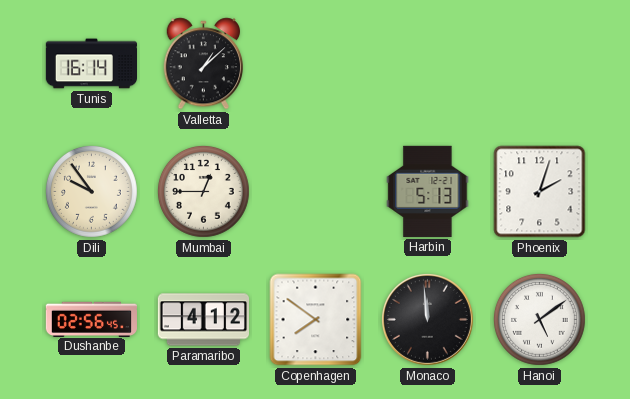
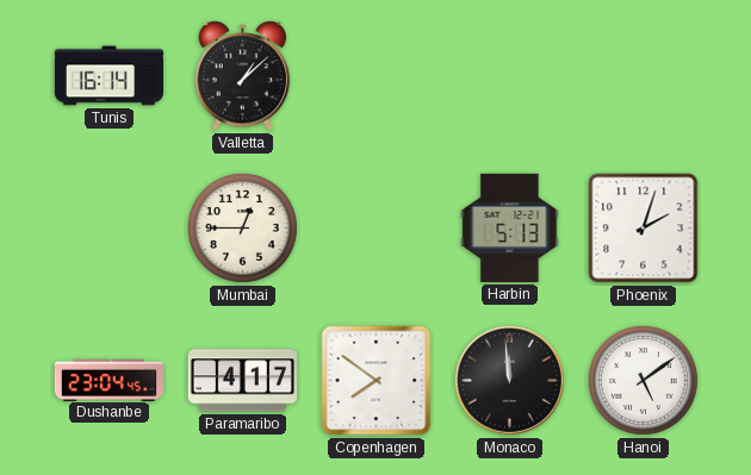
Dili: 9:54 -> none (92, 192)
Dushanbe: 02:56 -> 23:04 (108, 380)
Paramaribo: 4:12 -> 4:17 (242, 381)
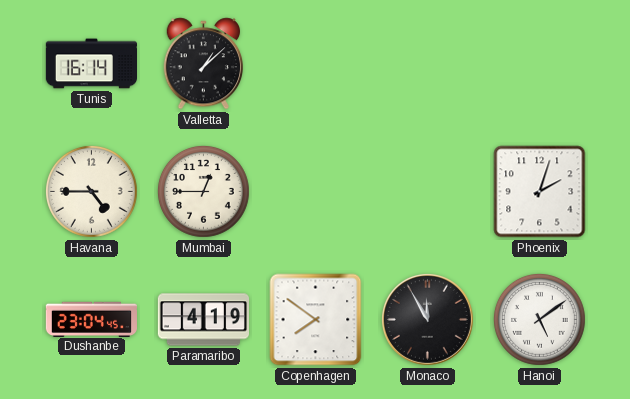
Havana: none -> 4:45 (92, 192)
Harbin: 5:13 -> none (510, 227)
Paramaribo: 4:17 -> 4:19 (203, 320)
Monaco: 11:59 -> 11:55 (427, 319)
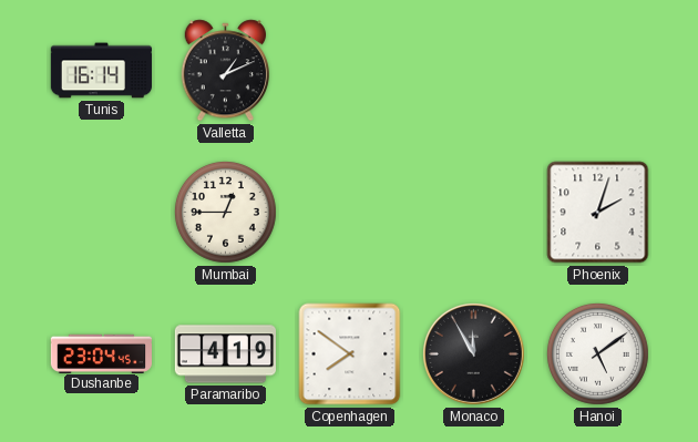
Valletta: 1:08 -> 1:11 (225, 71)
Havana: 4:45 -> none (92, 192)
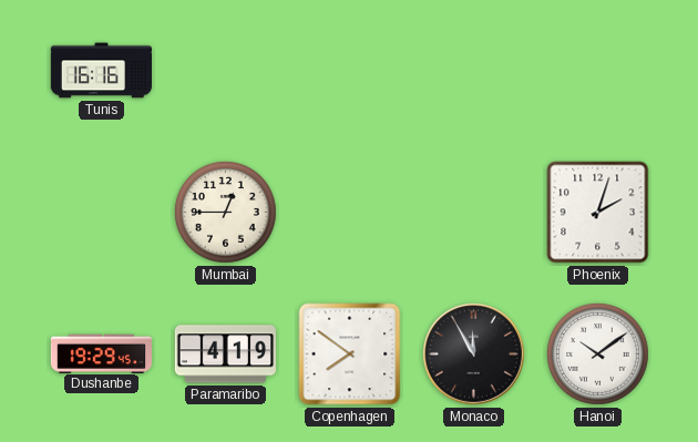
Tunis: 16:14 -> 16:16 (101, 71)
Valletta: 1:11 -> none (225, 71)
Dushanbe: 23:04 -> 19:29 (101, 353)
Hanoi: 5:09 -> 10:09 (598, 354)
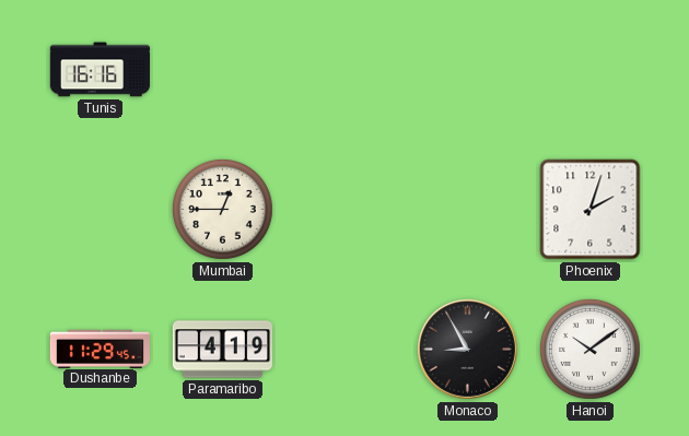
Dushanbe: 19:29 -> 11:29 (100, 349)
Copenhagen: 7:51 -> none (350, 354)
Monaco: 11:55 -> 8:55 (467, 349)
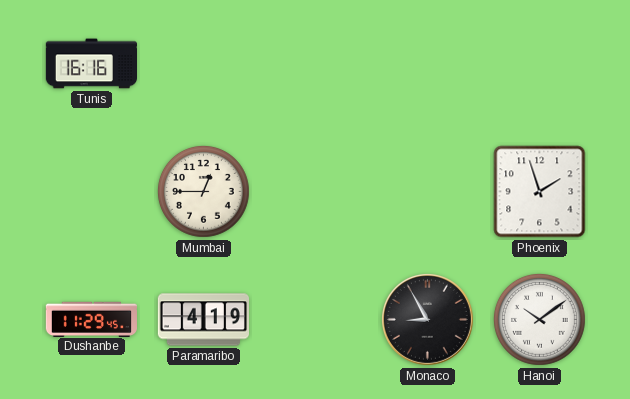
Phoenix: 2:03 -> 1:57 (540, 192)
